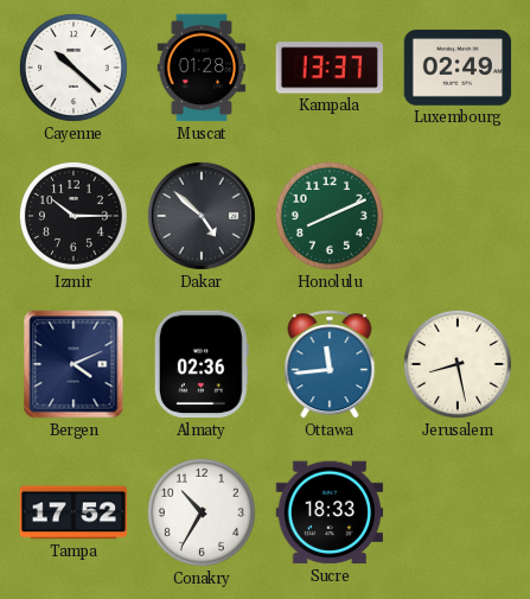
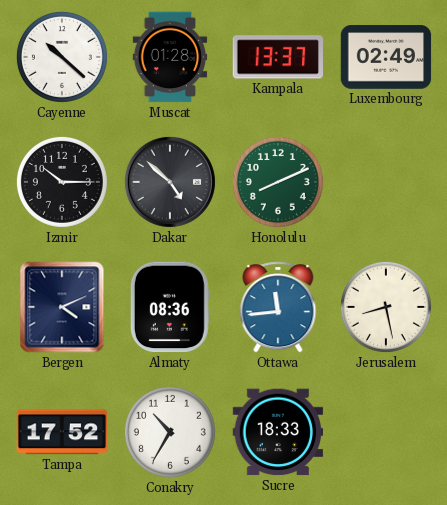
Almaty: 02:36 -> 08:36 (170, 307)
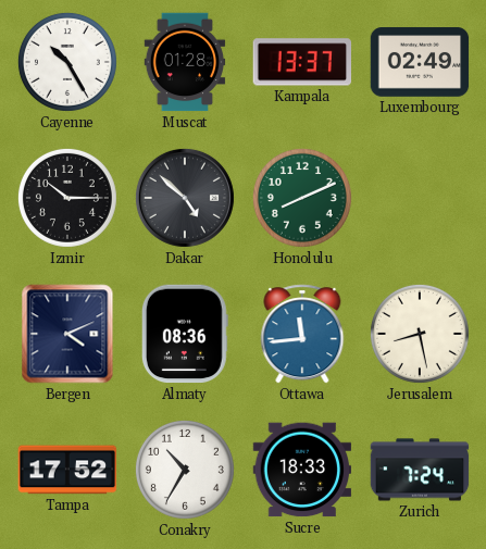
Cayenne: 10:22 -> 10:25 (67, 62)
Zurich: none -> 7:24 (420, 470)
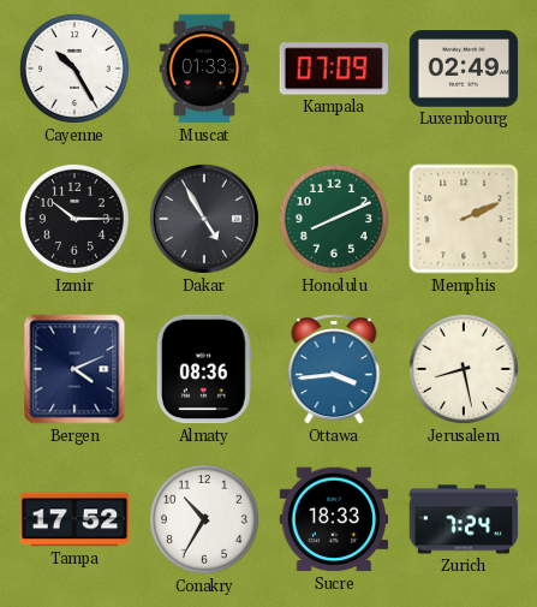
Muscat: 01:28 -> 01:33 (204, 69)
Kampala: 13:37 -> 07:09 (333, 69)
Dakar: 4:52 -> 4:55 (204, 219)
Memphis: none -> 2:11 (464, 219)
Ottawa: 11:44 -> 3:44 (334, 369)
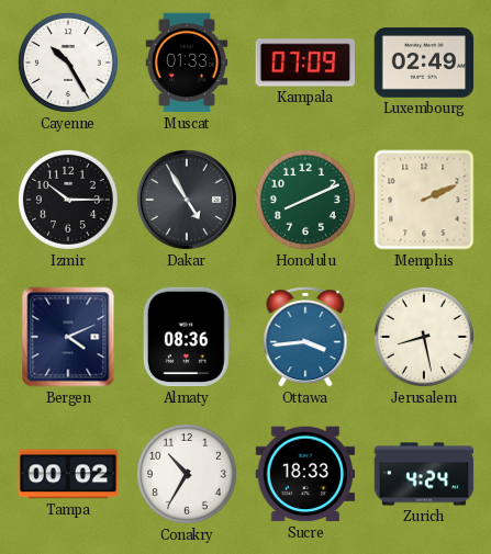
Tampa: 17:52 -> 00:02 (68, 474)
Zurich: 7:24 -> 4:24 (424, 474)
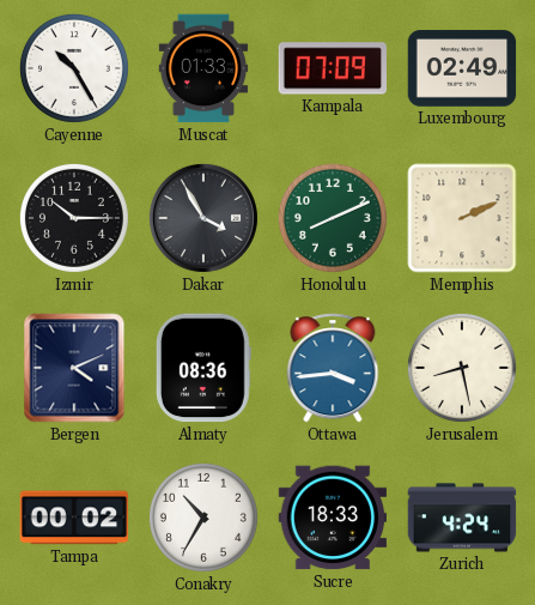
Dakar: 4:55 -> 3:55 (203, 218)
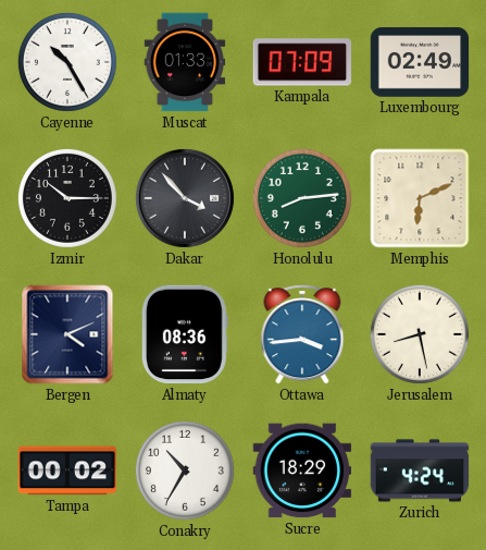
Dakar: 3:55 -> 3:53 (185, 198)
Honolulu: 8:11 -> 8:14 (302, 198)
Memphis: 2:11 -> 6:11 (420, 198)
Sucre: 18:33 -> 18:29 (302, 470)
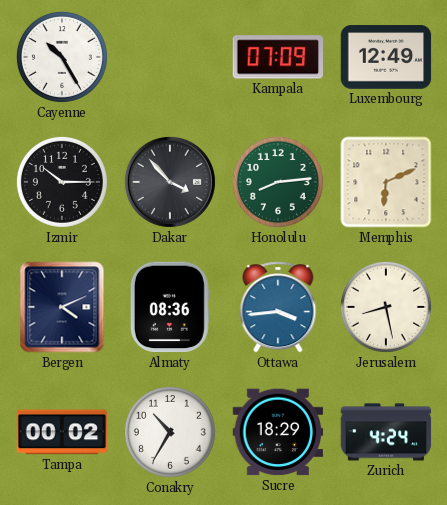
Muscat: 01:33 -> none (185, 62)
Luxembourg: 02:49 -> 12:49 (386, 57)
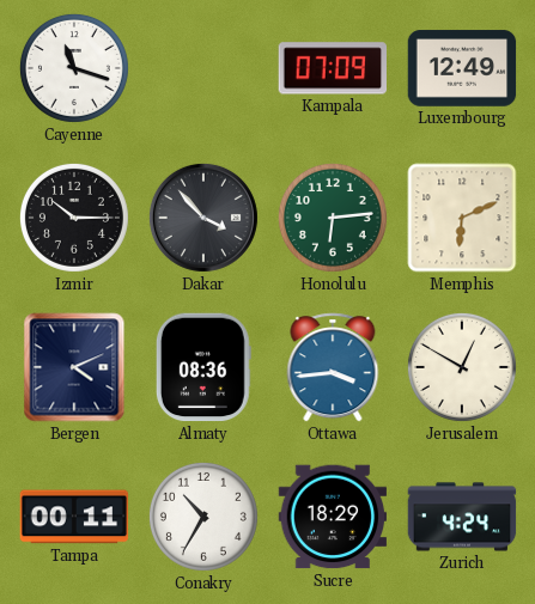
Cayenne: 10:25 -> 11:18 (74, 68)
Honolulu: 8:14 -> 6:14 (333, 218)
Jerusalem: 8:28 -> 12:50 (462, 367)
Tampa: 00:02 -> 00:11 (74, 517)
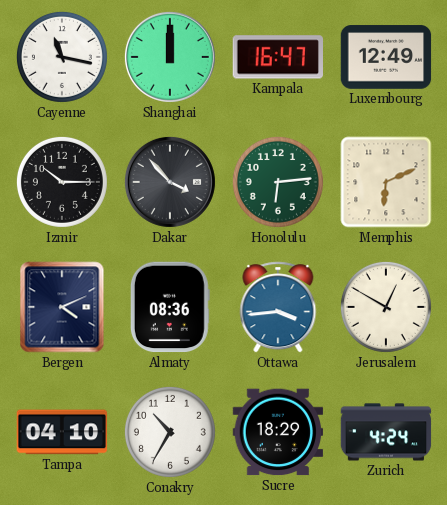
Cayenne: 11:18 -> 11:17 (62, 57)
Shanghai: none -> 12:00 (170, 57)
Kampala: 07:09 -> 16:47 (277, 57)
Tampa: 00:11 -> 04:10 (62, 432)
